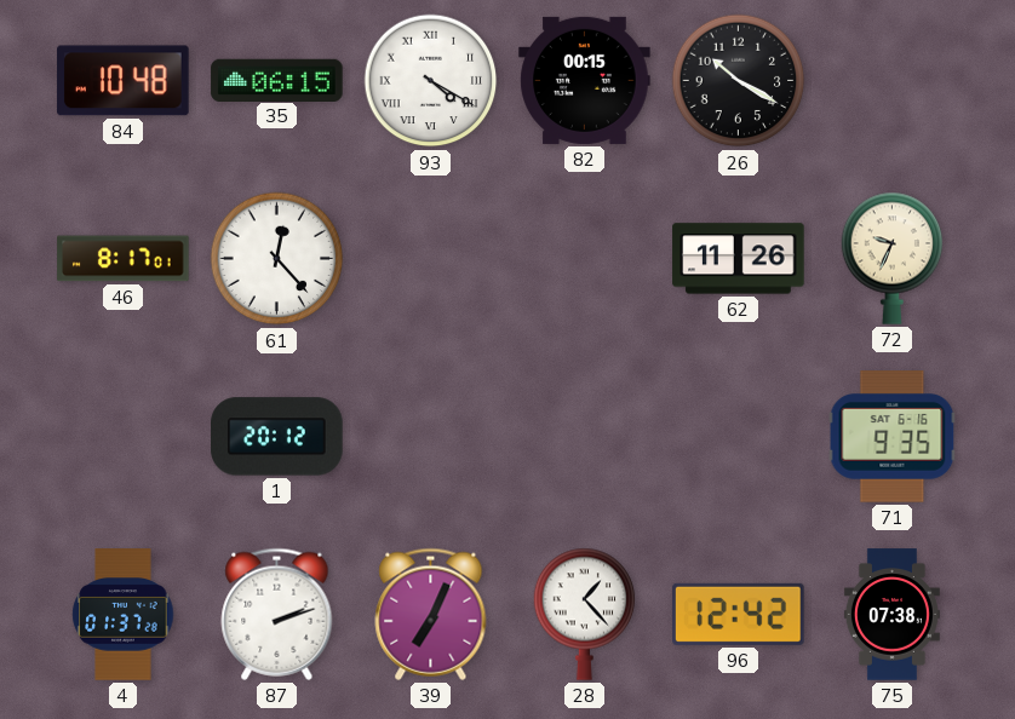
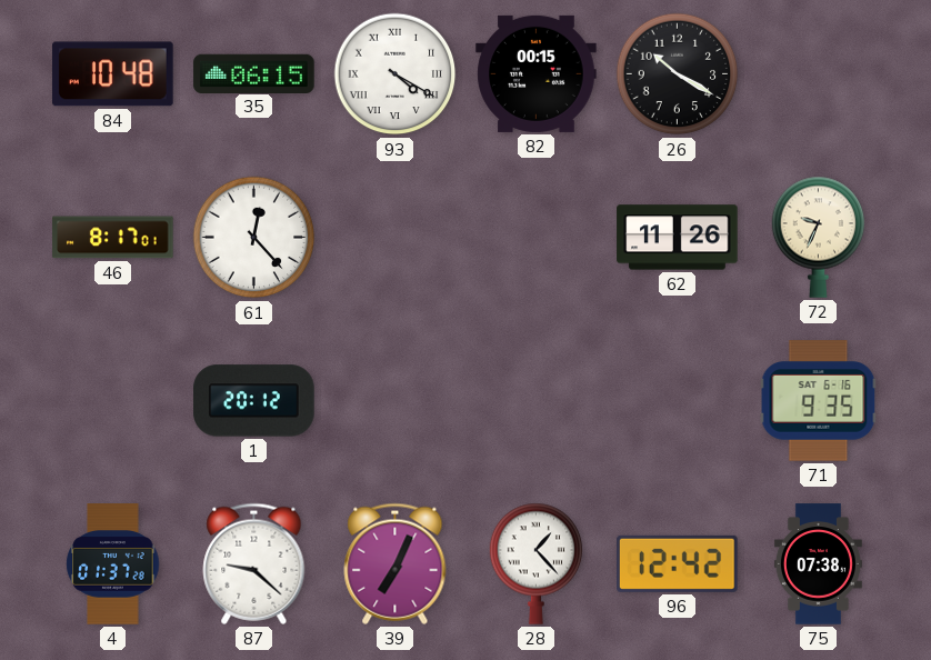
87: 2:12 -> 9:22 (254, 563)
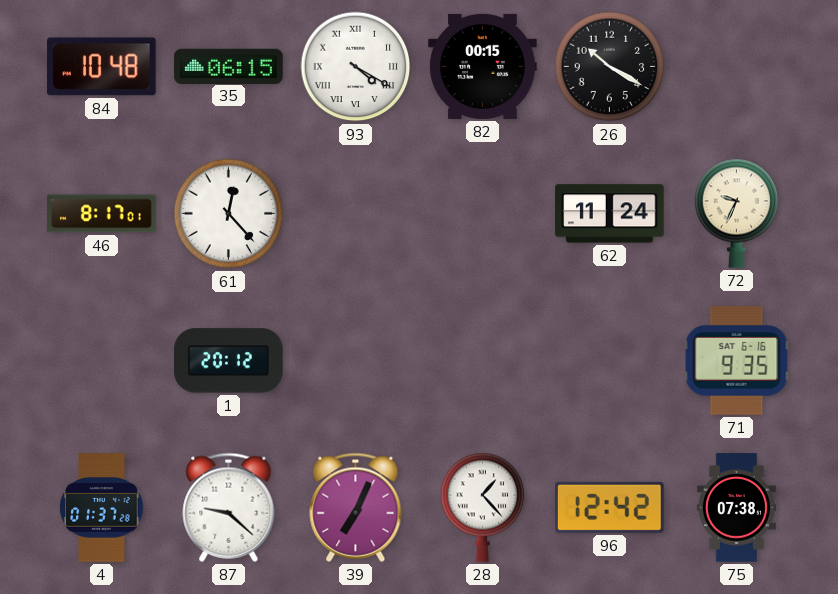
62: 11:26 -> 11:24 (610, 214)
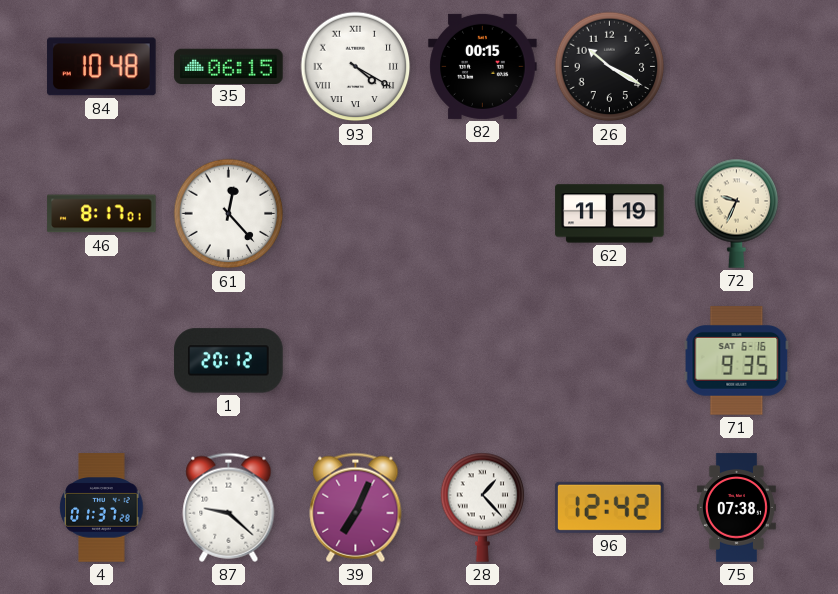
62: 11:24 -> 11:19 (610, 214)
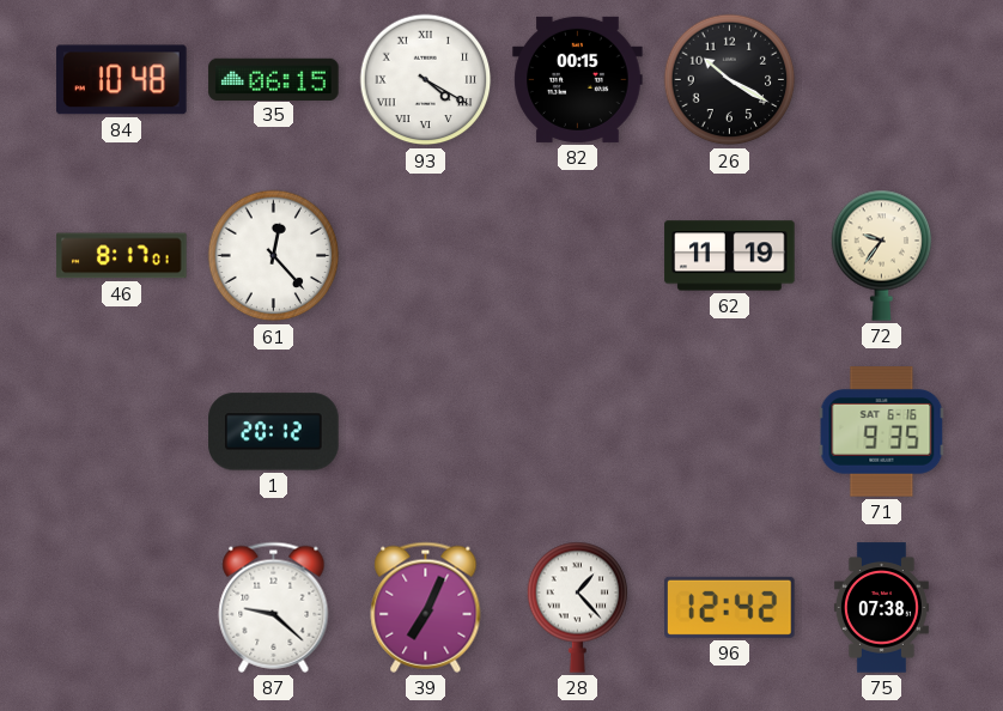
72: 9:34 -> 9:36 (882, 255)
4: 01:37 -> none (102, 508)
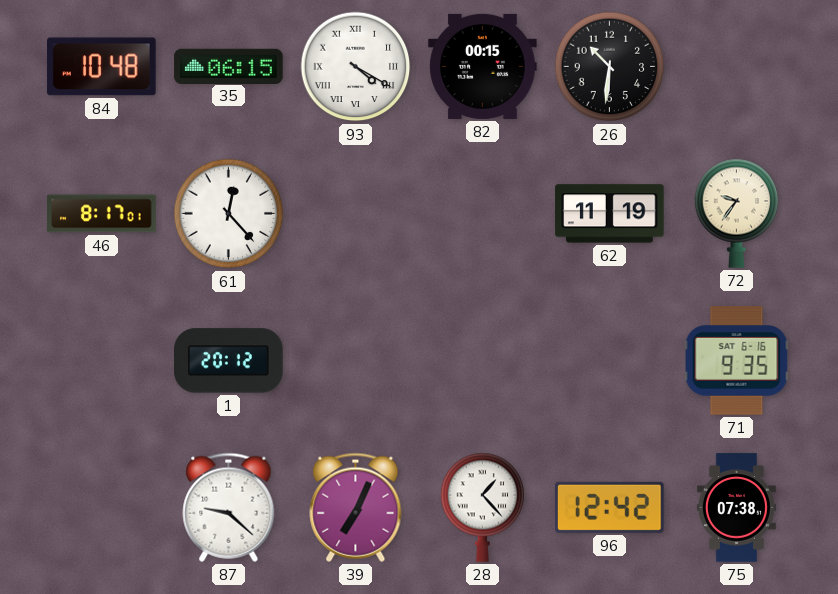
26: 10:20 -> 10:31 (610, 67)
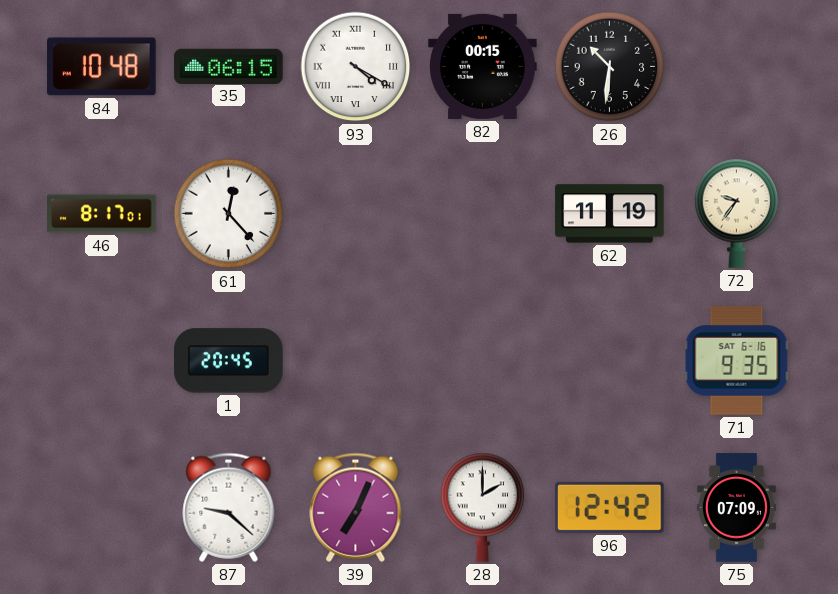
1: 20:12 -> 20:45 (229, 361)
28: 1:23 -> 2:00 (483, 507)
75: 07:38 -> 07:09 (736, 508)
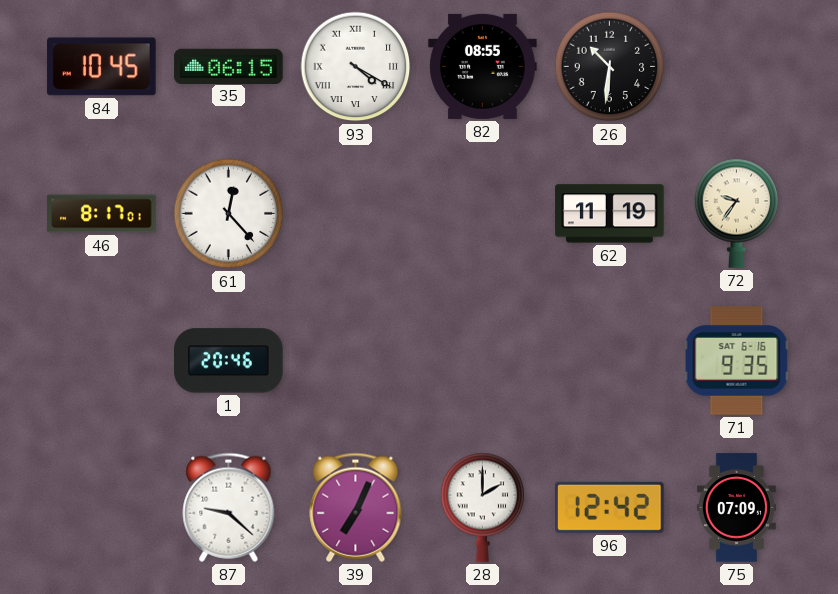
84: 10:48 -> 10:45 (102, 67)
82: 00:15 -> 08:55 (483, 66)
1: 20:45 -> 20:46 (229, 361)
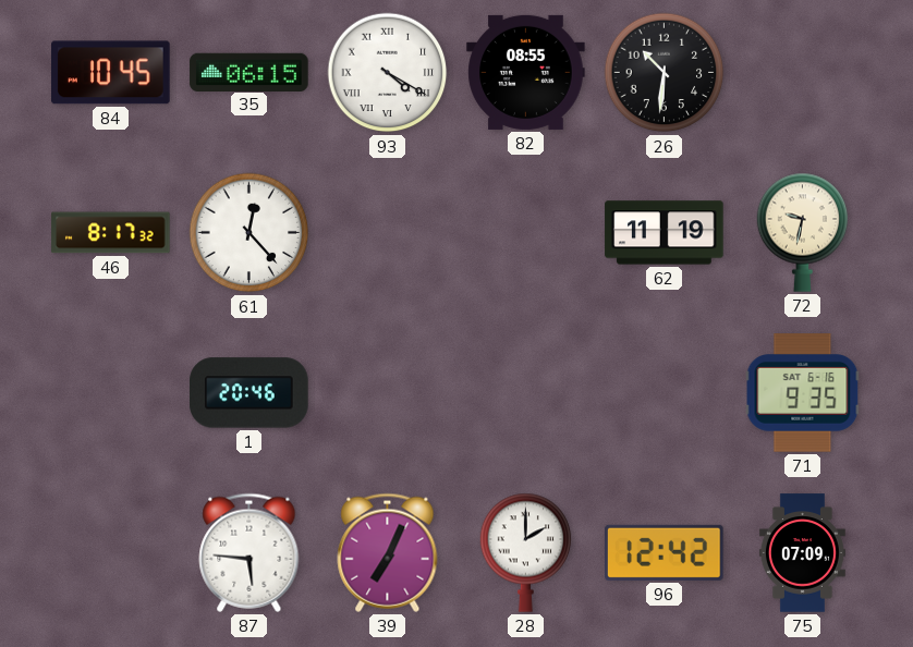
46: 8:17:01 -> 8:17:32 (111, 233)
72: 9:36 -> 9:32 (803, 232)
87: 9:22 -> 5:46 (249, 552)
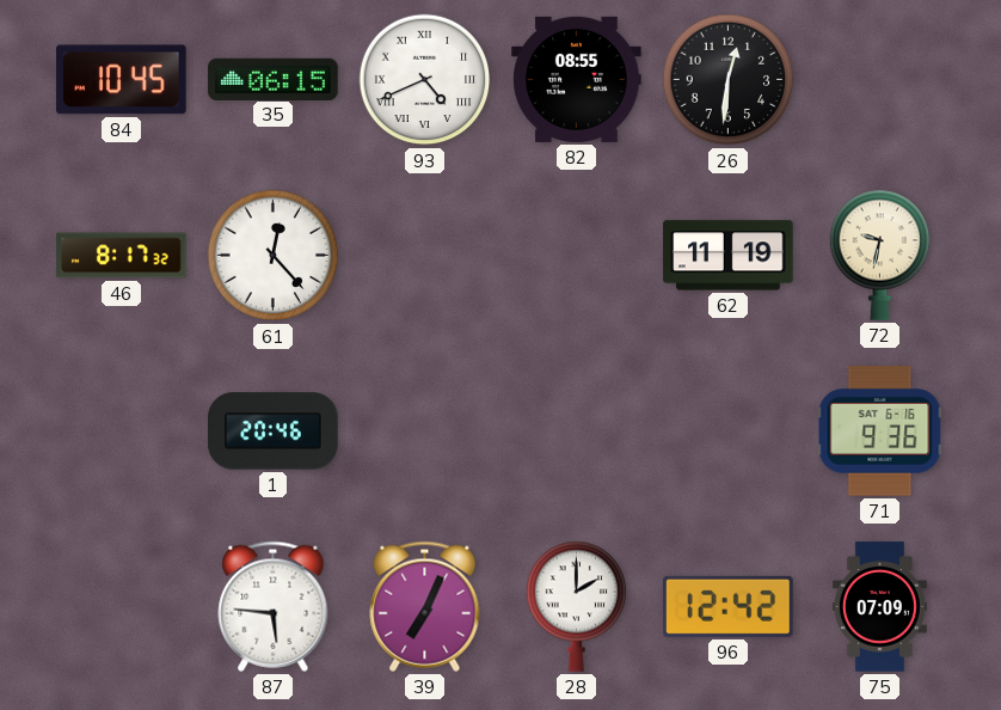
93: 4:20 -> 4:41 (425, 80)
26: 10:31 -> 12:31 (729, 80)
71: 9:35 -> 9:36 (880, 431)
